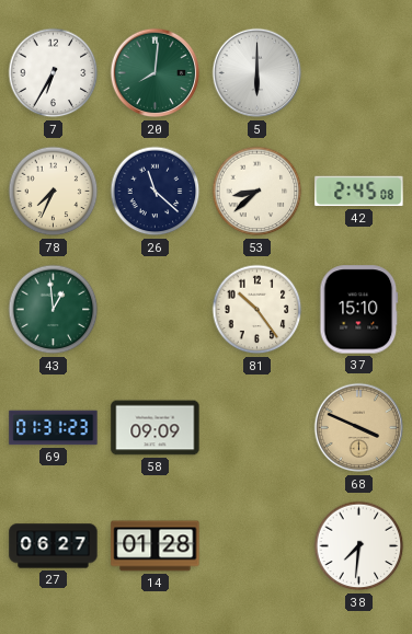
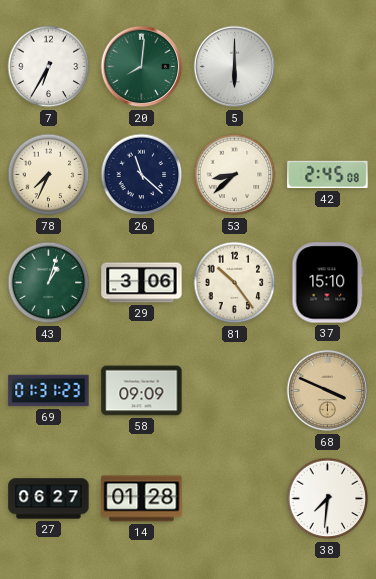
43: 12:59 -> 1:03 (49, 283)
29: none -> 3:06 (142, 283)
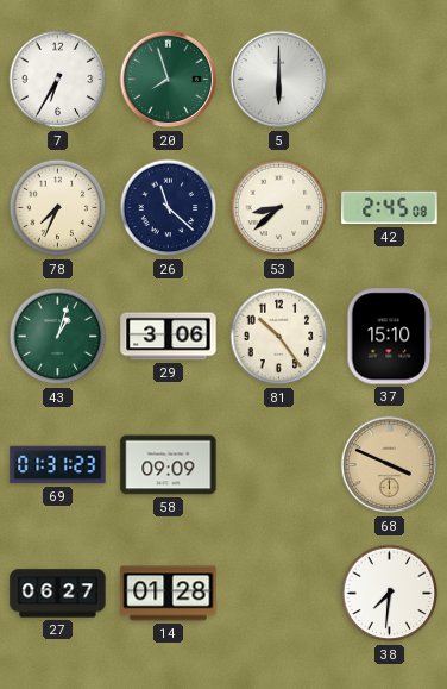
20: 8:01 -> 7:57 (169, 80)
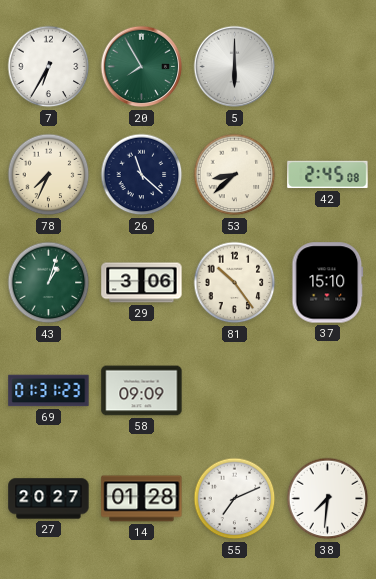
20: 7:57 -> 7:55 (142, 67)
68: 3:49 -> none (390, 465)
27: 06:27 -> 20:27 (49, 499)
55: none -> 7:11 (235, 499)
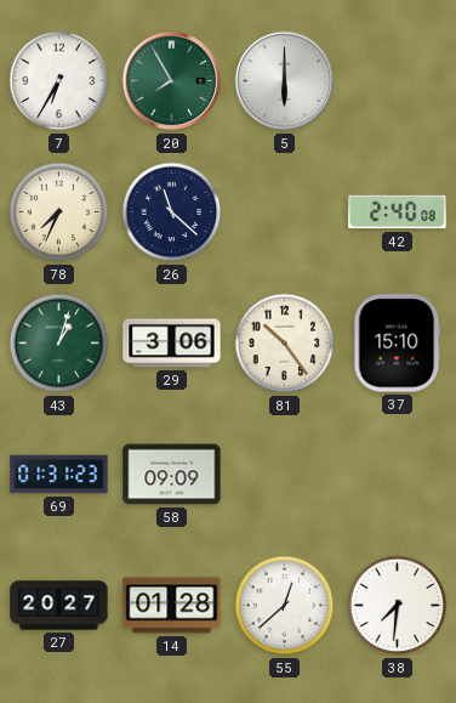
53: 8:38 -> none (235, 175)
42: 2:45 -> 2:40 (398, 212)
55: 7:11 -> 12:38 (285, 606)
